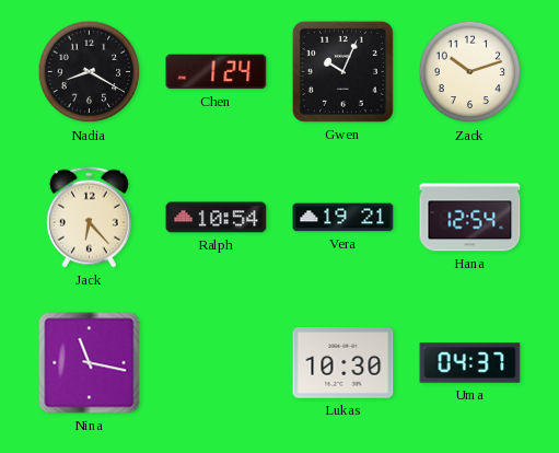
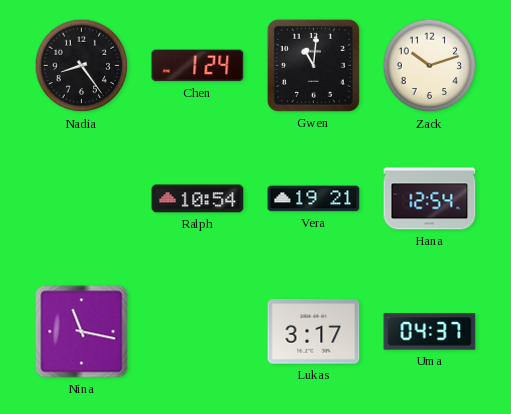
Nadia: 8:20 -> 8:24 (82, 66)
Gwen: 10:04 -> 11:01 (313, 65)
Jack: 6:23 -> none (89, 217)
Lukas: 10:30 -> 3:17 (314, 332)
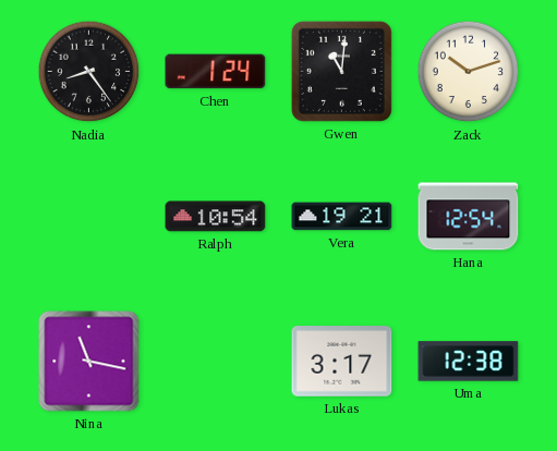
Uma: 04:37 -> 12:38 (469, 362)
